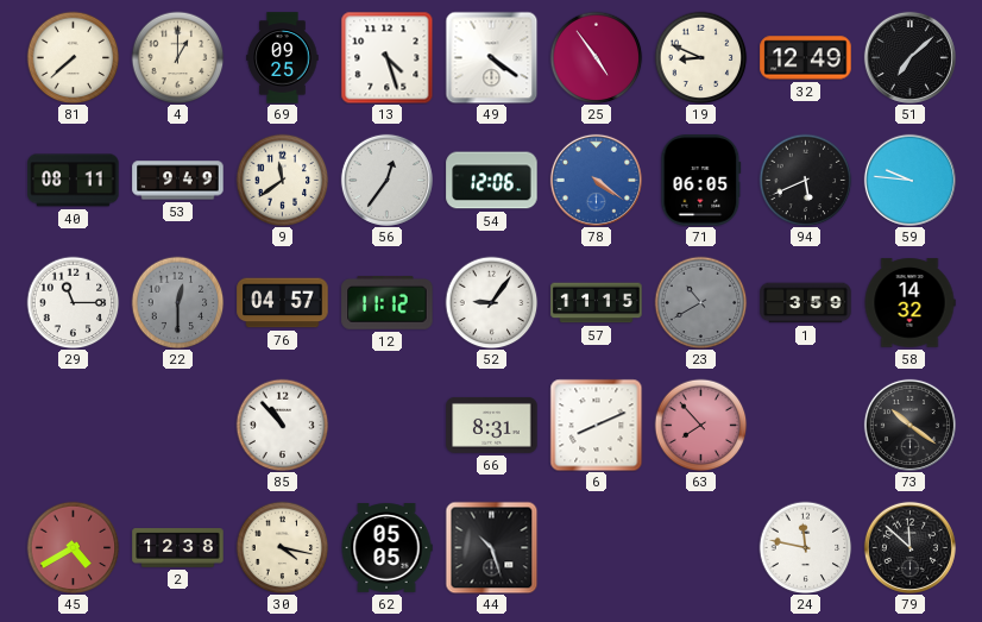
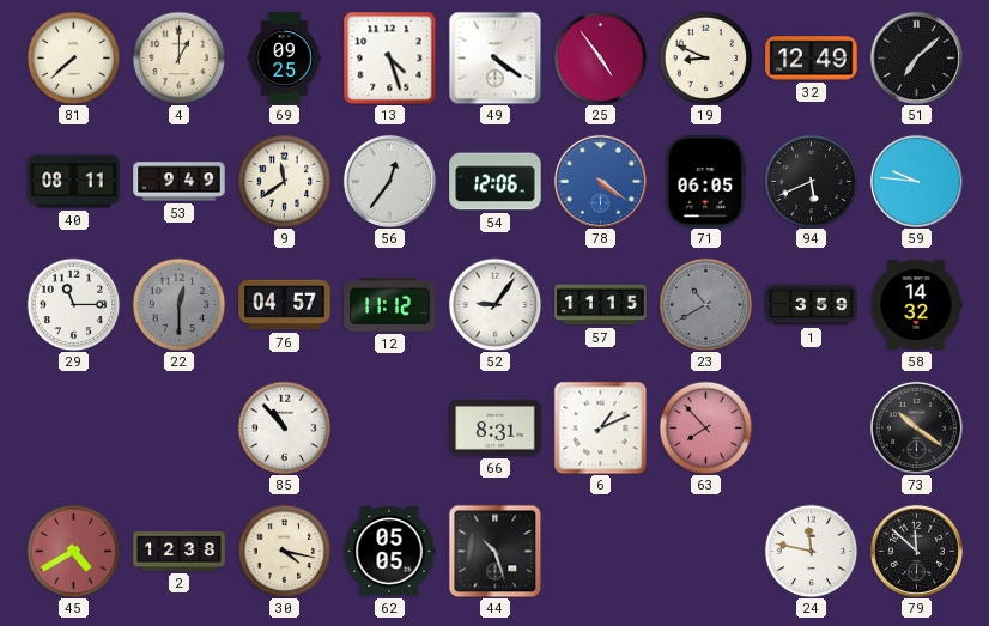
6: 8:11 -> 1:11 (600, 427)
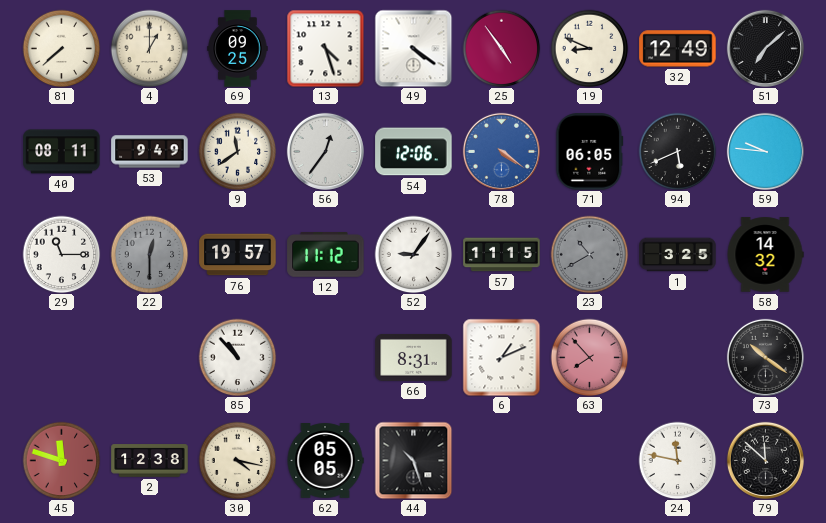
76: 04:57 -> 19:57 (238, 255)
1: 3:59 -> 3:25 (678, 255)
45: 4:40 -> 11:48 (61, 460)
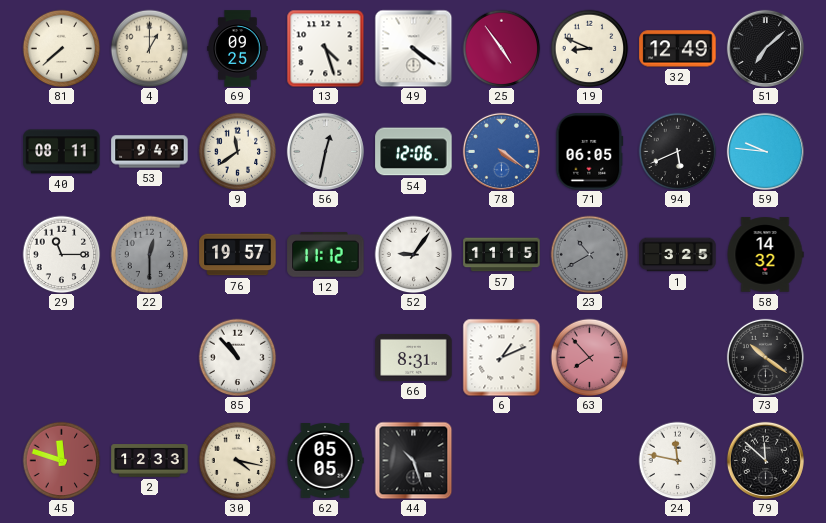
56: 12:36 -> 12:32 (325, 151)
2: 12:38 -> 12:33 (150, 461)
